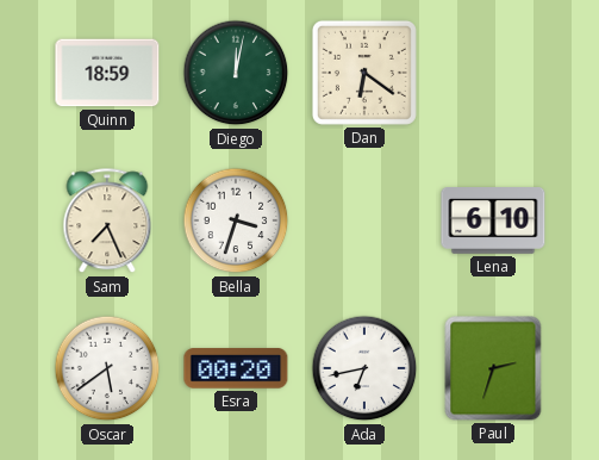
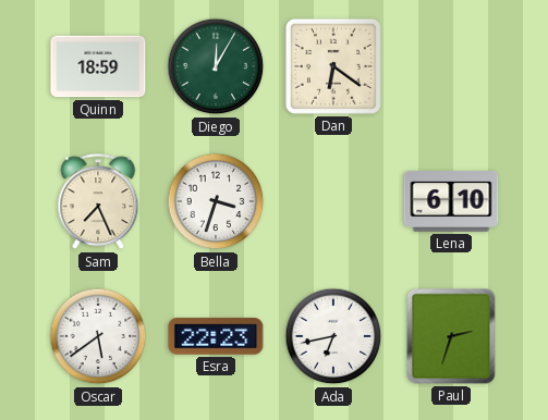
Diego: 12:02 -> 12:05 (216, 66)
Esra: 00:20 -> 22:23 (216, 336)
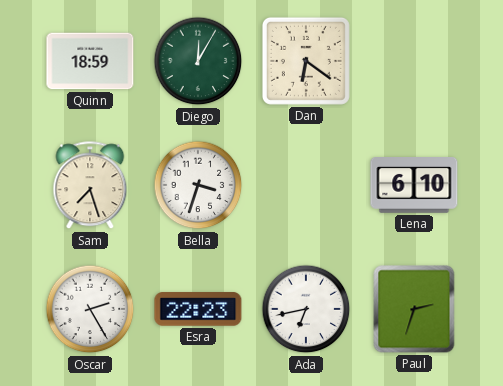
Sam: 7:26 -> 7:27 (90, 186)
Oscar: 5:39 -> 2:25 (90, 309)
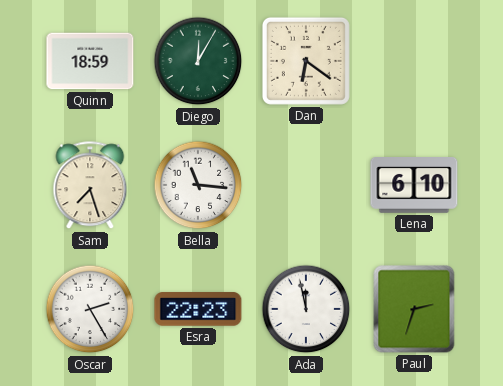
Bella: 3:33 -> 11:16 (198, 185)
Ada: 6:43 -> 11:58 (306, 309)
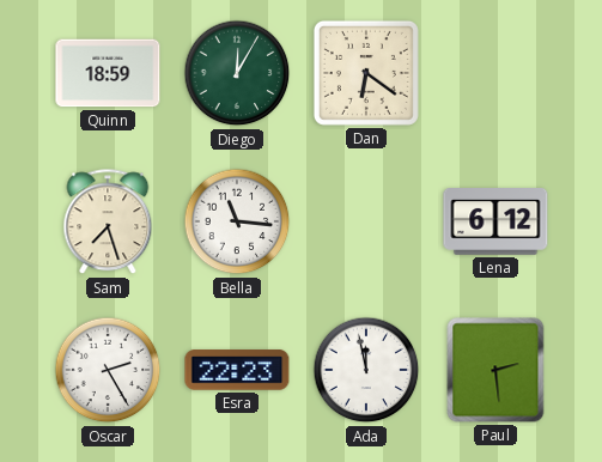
Lena: 6:10 -> 6:12 (495, 223)
Paul: 2:33 -> 2:29 (495, 370)
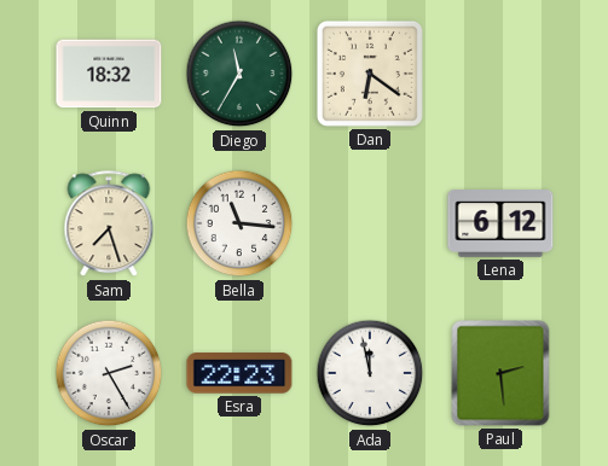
Quinn: 18:59 -> 18:32 (109, 74)
Diego: 12:05 -> 11:35 (239, 74)
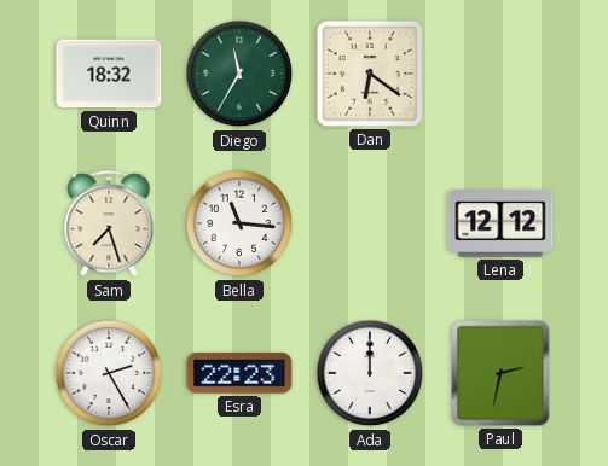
Lena: 6:12 -> 12:12 (500, 225)
Ada: 11:58 -> 12:00 (370, 373)
Paul: 2:29 -> 2:32 (500, 373)
